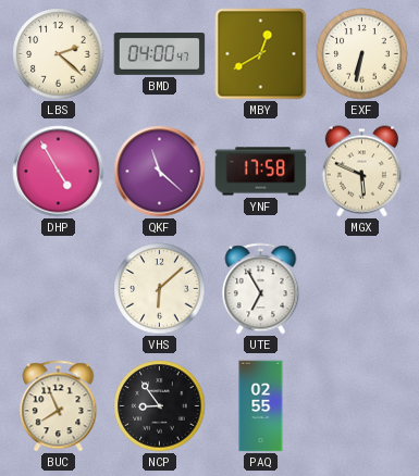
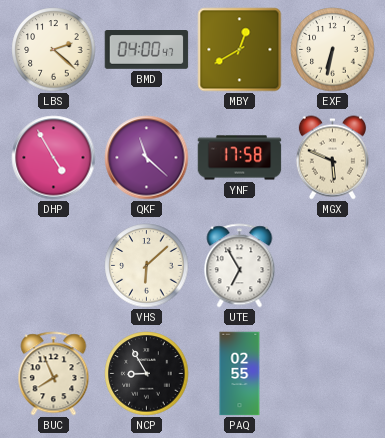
NCP: 8:54 -> 8:55 (147, 374)
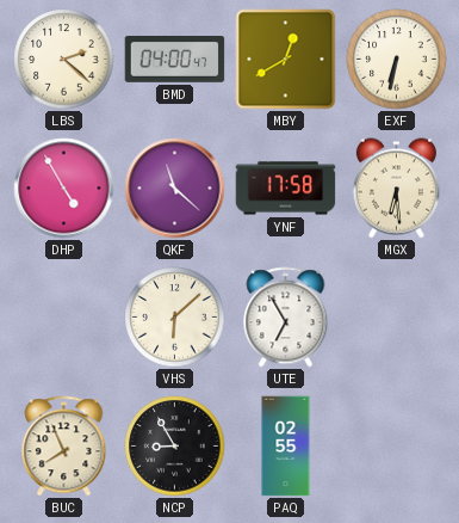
MGX: 5:49 -> 6:29 (396, 189)
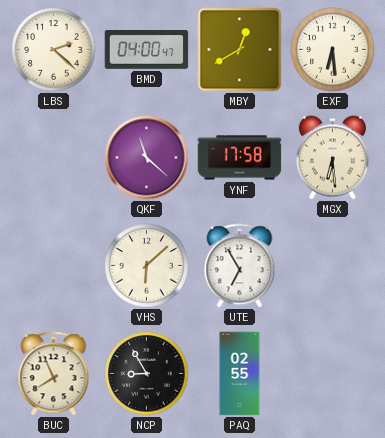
EXF: 6:32 -> 6:29 (333, 50)
DHP: 4:55 -> none (64, 189)
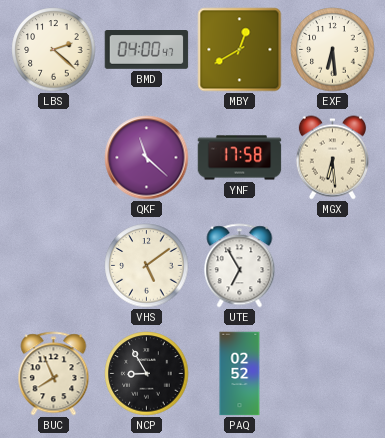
VHS: 6:08 -> 5:09 (147, 266)
PAQ: 02:55 -> 02:52 (240, 374)
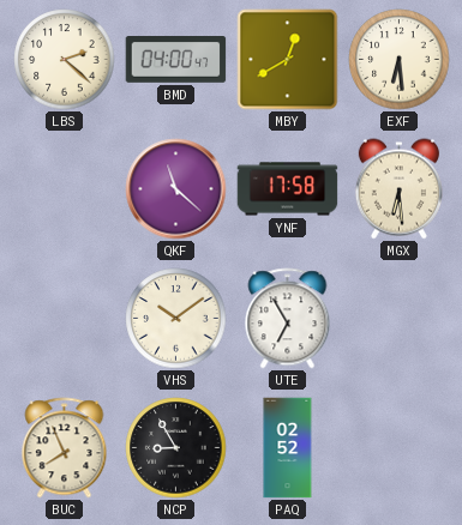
VHS: 5:09 -> 10:09 (176, 319)
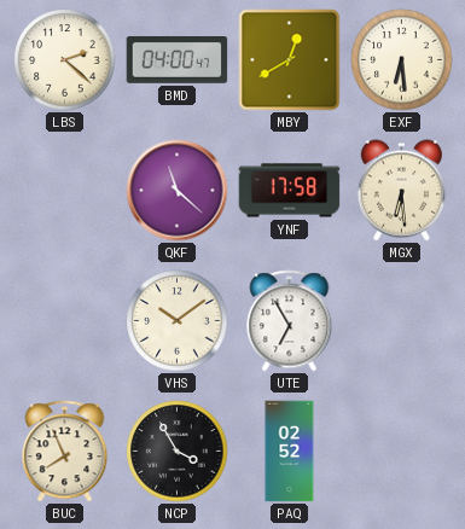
NCP: 8:55 -> 3:55 (178, 452)
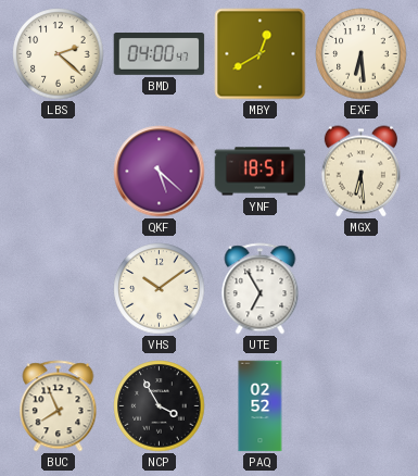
QKF: 11:22 -> 5:22 (160, 172)
YNF: 17:58 -> 18:51 (261, 172)
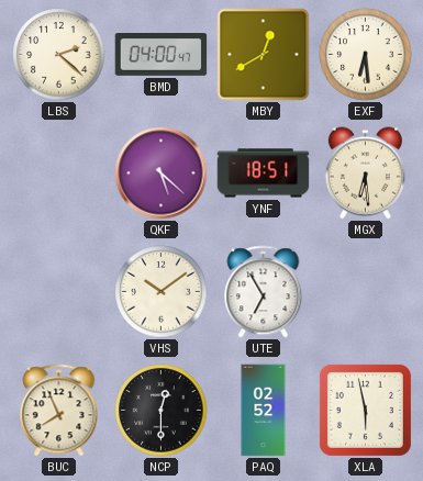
NCP: 3:55 -> 12:30 (162, 411)
XLA: none -> 5:58 (365, 410)
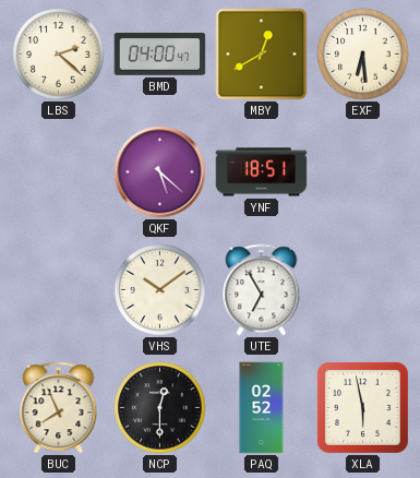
MGX: 6:29 -> none (365, 174)
